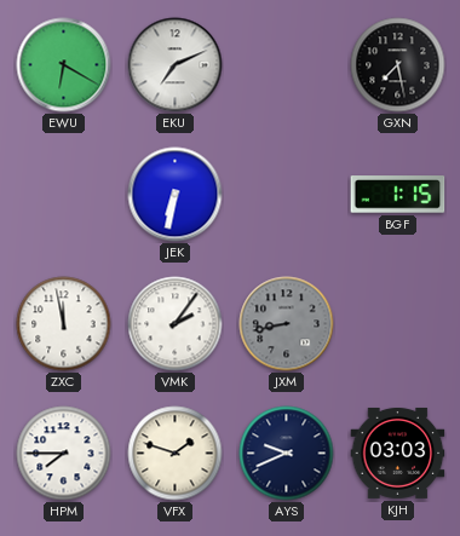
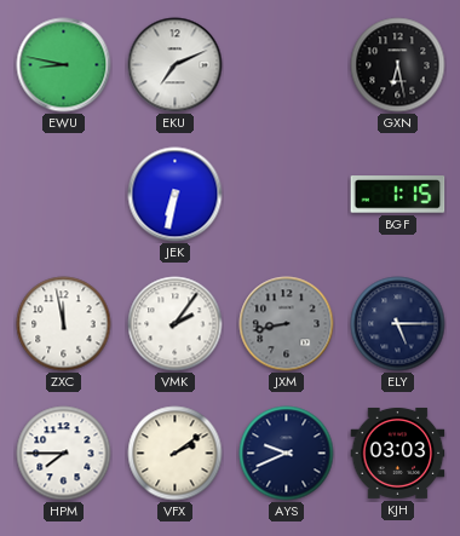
EWU: 6:20 -> 8:47 (64, 65)
GXN: 7:28 -> 6:28 (398, 65)
ELY: none -> 5:15 (398, 324)
VFX: 1:48 -> 2:09 (176, 454)
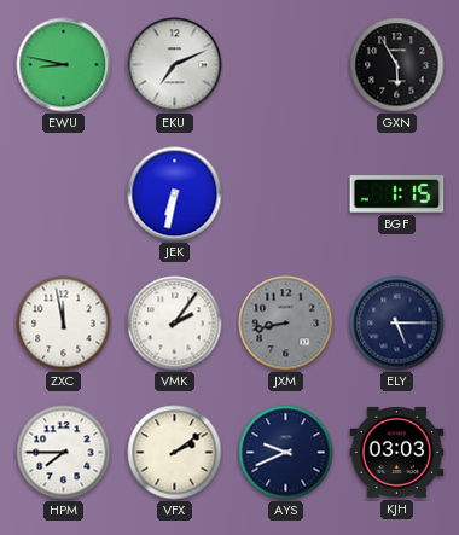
GXN: 6:28 -> 5:55 (397, 65)
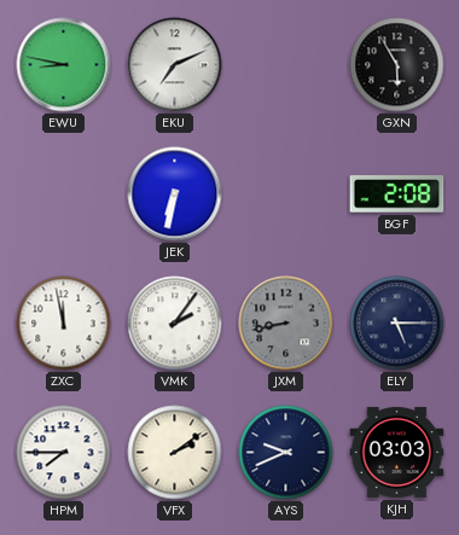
BGF: 1:15 -> 2:08 (397, 194)
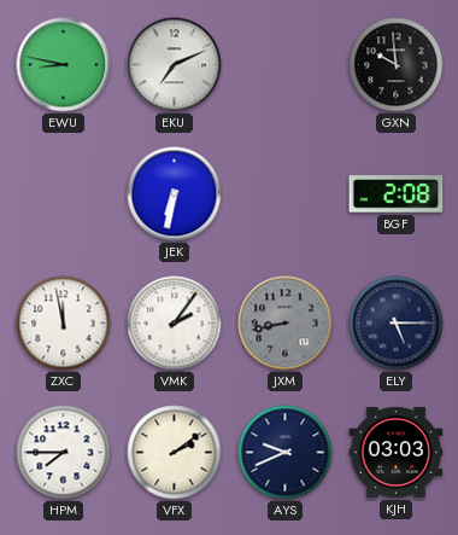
GXN: 5:55 -> 9:59 (397, 65)
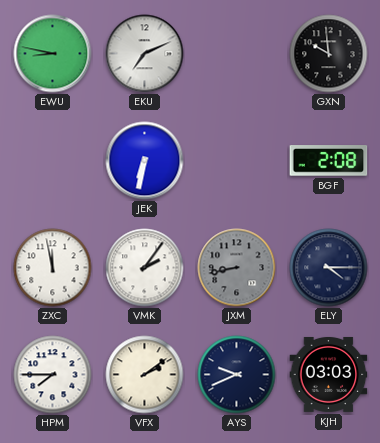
ELY: 5:15 -> 4:15 (329, 268)
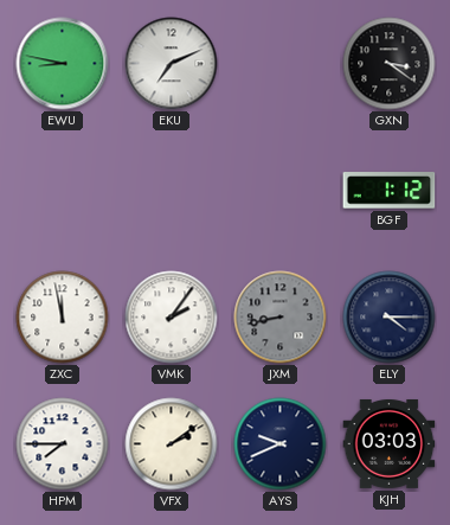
GXN: 9:59 -> 3:21 (390, 64)
JEK: 6:32 -> none (145, 161)
BGF: 2:08 -> 1:12 (390, 191)
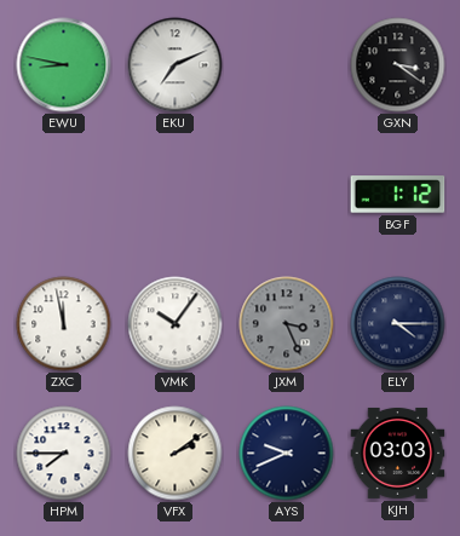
VMK: 2:06 -> 10:06 (176, 324)
JXM: 8:43 -> 3:26 (287, 324)
